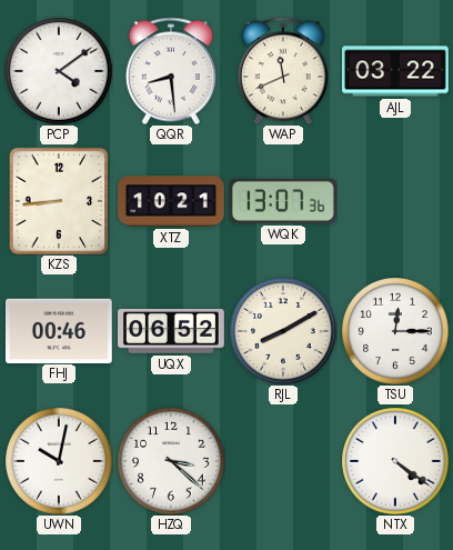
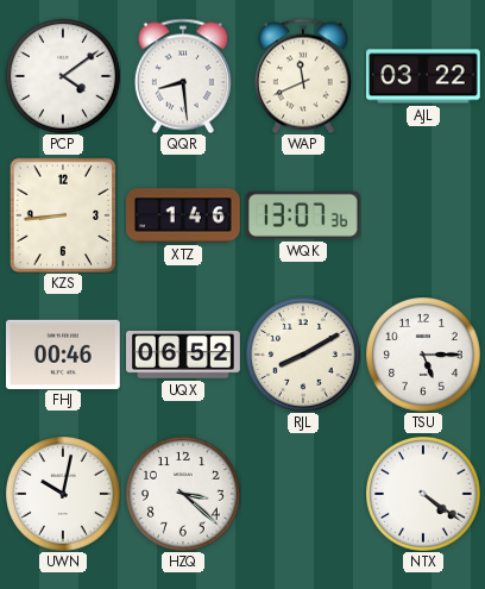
XTZ: 10:21 -> 1:46 (184, 215)
TSU: 12:15 -> 5:15 (423, 355)
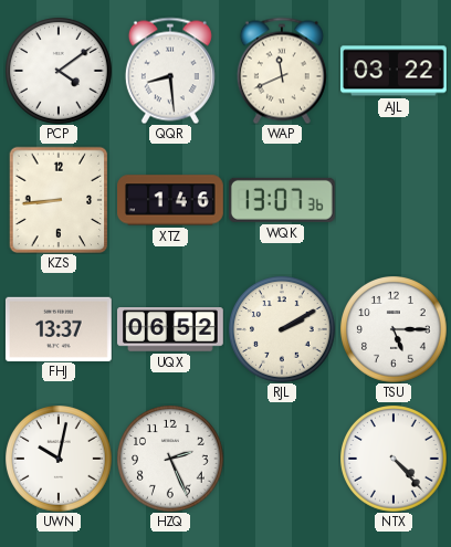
FHJ: 00:46 -> 13:37 (59, 328)
RJL: 8:10 -> 2:10 (282, 329)
HZQ: 3:22 -> 2:26 (170, 459)
NTX: 4:21 -> 4:23 (394, 459)
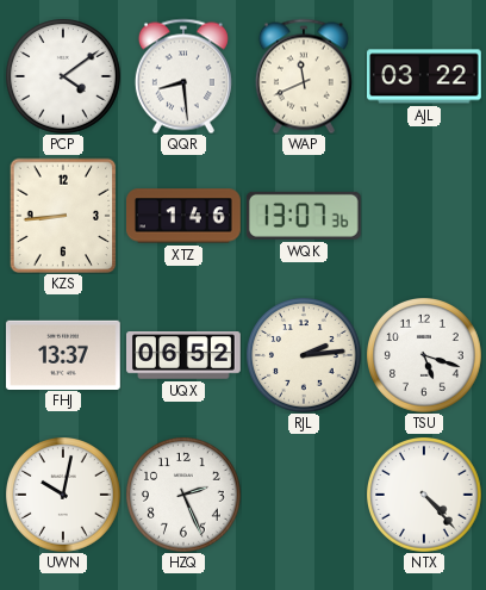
RJL: 2:10 -> 2:14 (304, 355)
TSU: 5:15 -> 5:18 (424, 355)
